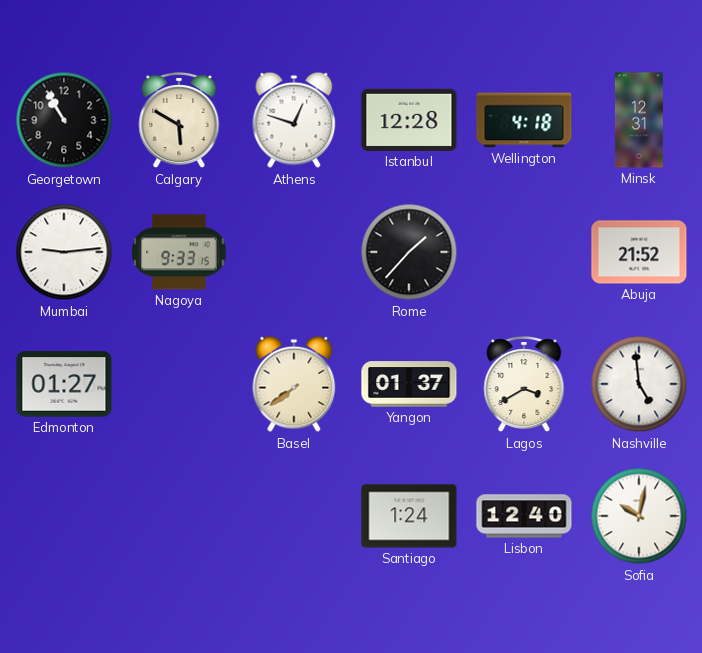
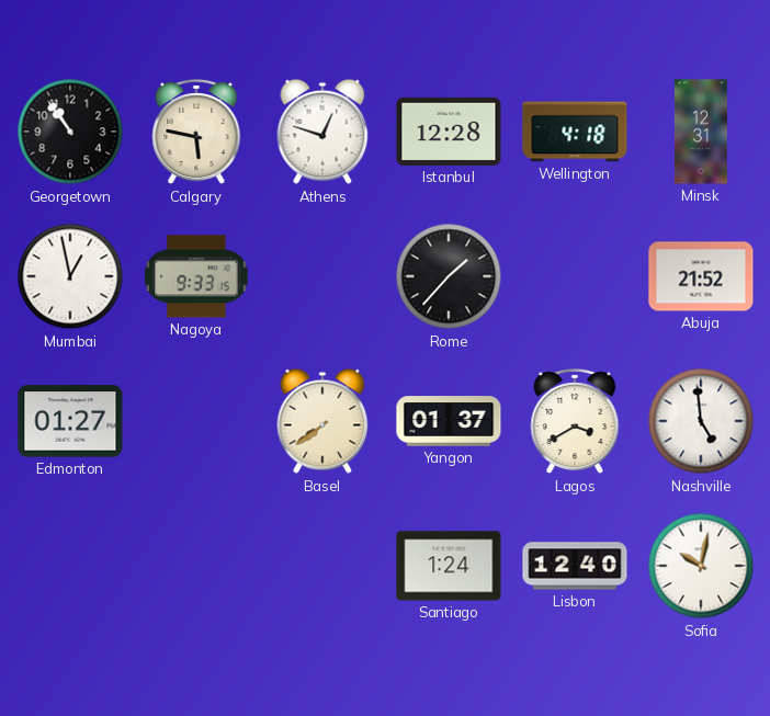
Georgetown: 10:55 -> 10:54 (70, 132)
Calgary: 5:50 -> 5:47 (196, 132)
Mumbai: 9:14 -> 12:58 (70, 276)
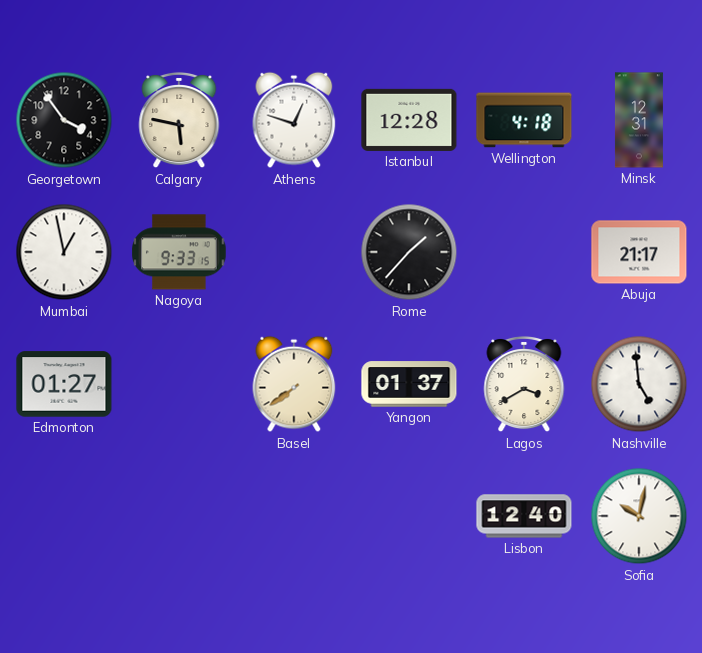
Georgetown: 10:54 -> 3:54 (64, 120)
Abuja: 21:52 -> 21:17 (639, 252)
Santiago: 1:24 -> none (449, 566)
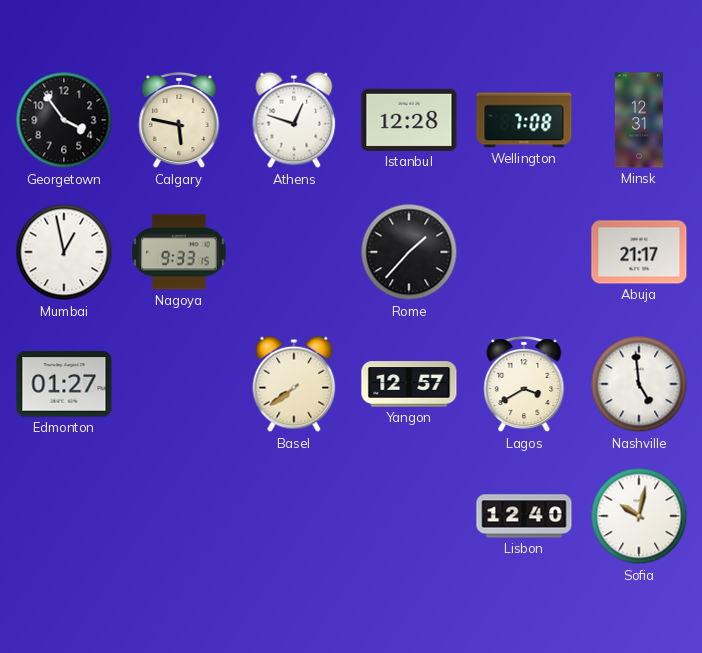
Wellington: 4:18 -> 7:08 (524, 120)
Yangon: 01:37 -> 12:57 (409, 384)
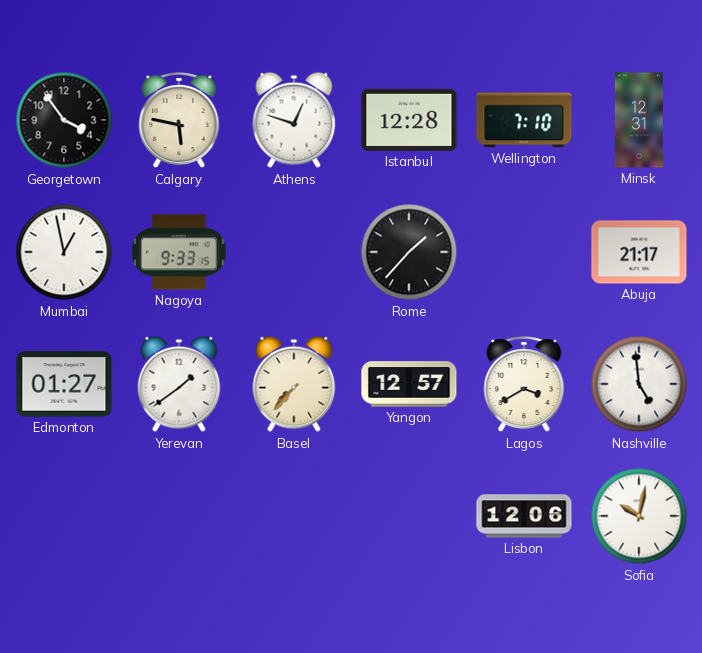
Wellington: 7:08 -> 7:10 (524, 120)
Yerevan: none -> 1:39 (179, 384)
Basel: 7:39 -> 7:37 (294, 384)
Lisbon: 12:40 -> 12:06 (524, 516)
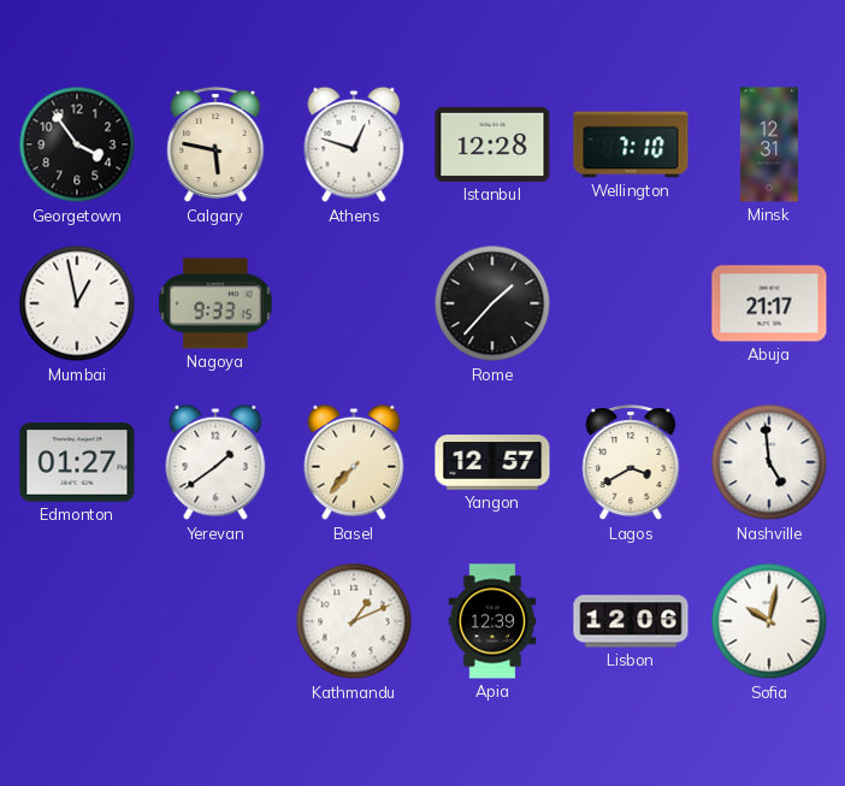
Kathmandu: none -> 1:11 (354, 621)
Apia: none -> 12:39 (492, 621)
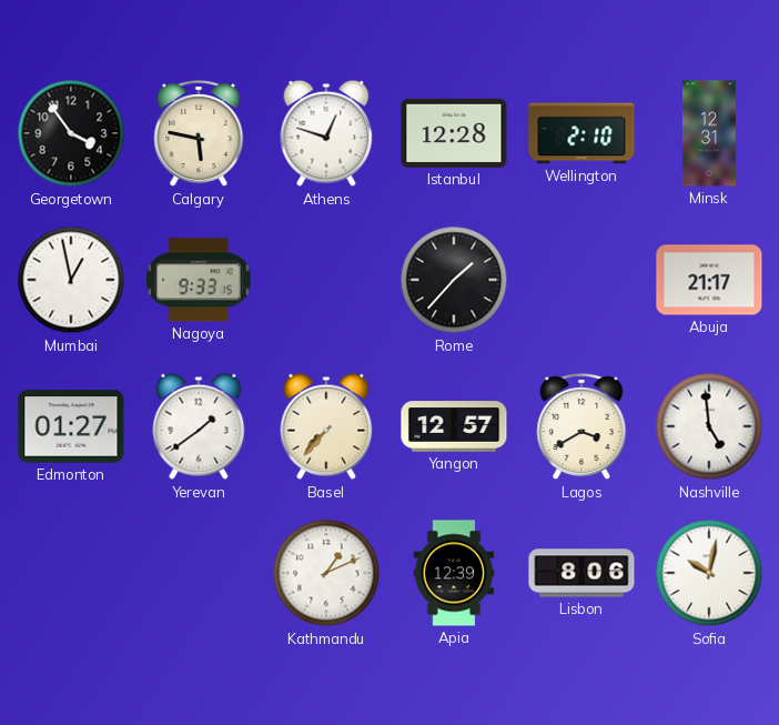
Wellington: 7:10 -> 2:10 (581, 133)
Lisbon: 12:06 -> 8:06 (581, 573)
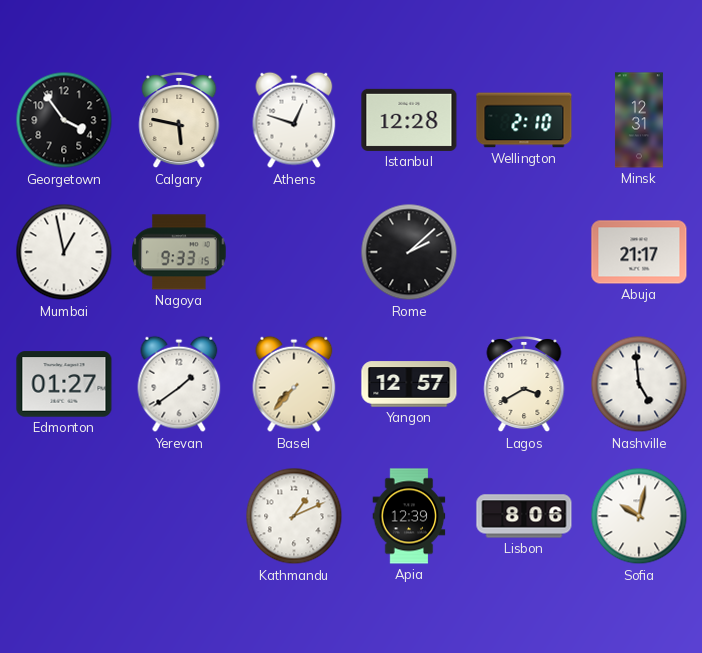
Rome: 1:37 -> 2:08 (409, 252)
